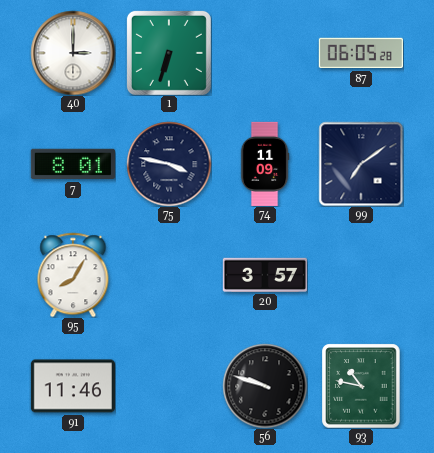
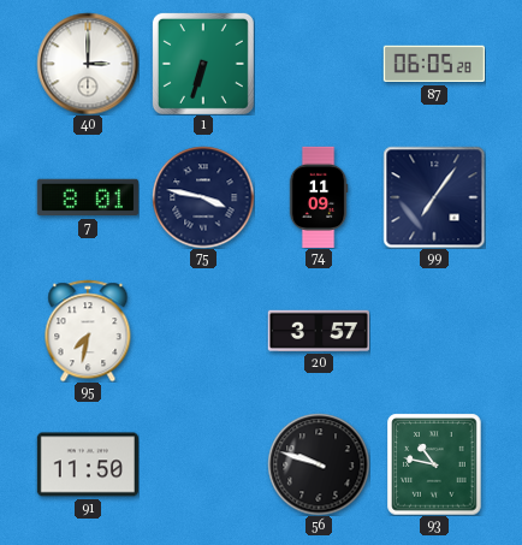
99: 7:09 -> 7:06 (434, 197)
95: 8:05 -> 7:32 (88, 331)
91: 11:46 -> 11:50 (88, 464)
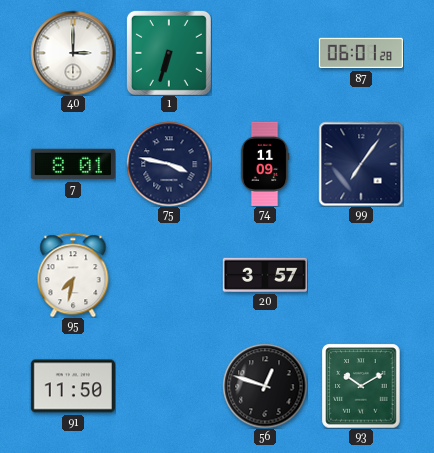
87: 06:05 -> 06:01 (361, 53)
56: 9:48 -> 12:48 (265, 386)
93: 10:47 -> 10:10 (361, 386)
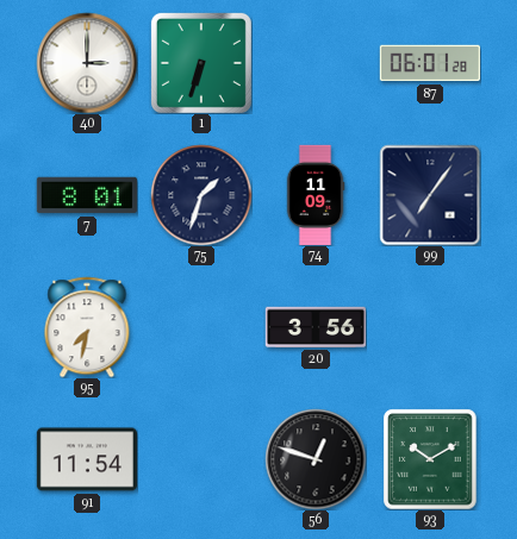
75: 3:47 -> 1:33 (201, 195)
20: 3:57 -> 3:56 (316, 327)
91: 11:50 -> 11:54 (87, 459)
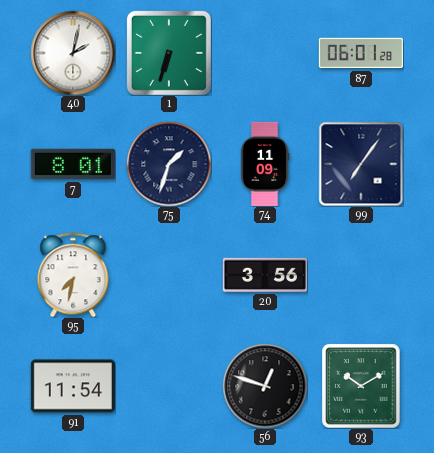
40: 3:00 -> 2:02 (73, 53)
